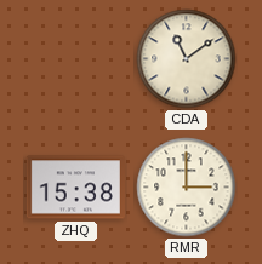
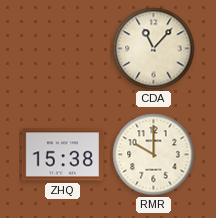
CDA: 11:09 -> 11:07 (154, 49)
RMR: 3:00 -> 10:00 (154, 155)
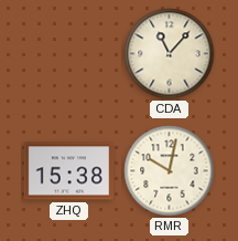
RMR: 10:00 -> 10:02 (170, 171)
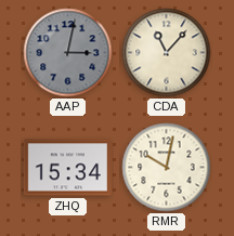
AAP: none -> 3:02 (68, 53)
ZHQ: 15:38 -> 15:34 (67, 168)
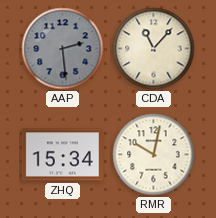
AAP: 3:02 -> 2:29 (63, 49)
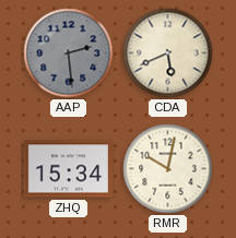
CDA: 11:07 -> 5:41 (168, 53)
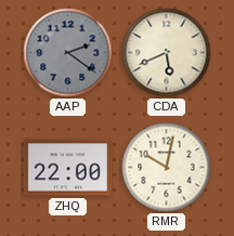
AAP: 2:29 -> 2:21 (68, 53)
ZHQ: 15:34 -> 22:00 (67, 168)
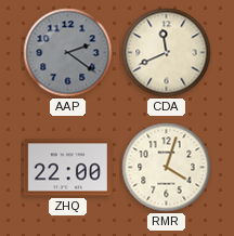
CDA: 5:41 -> 11:41 (167, 53)
RMR: 10:02 -> 4:03 (167, 168)
